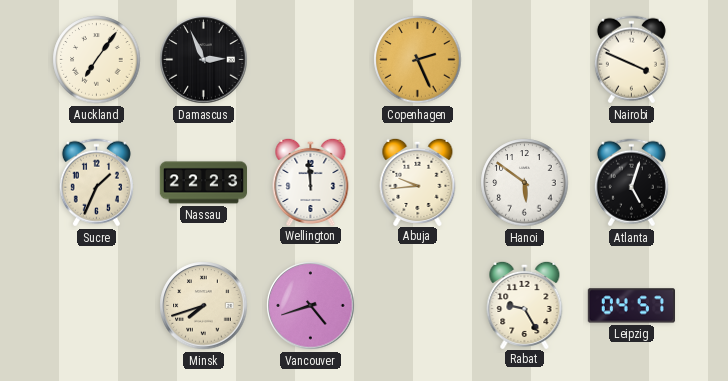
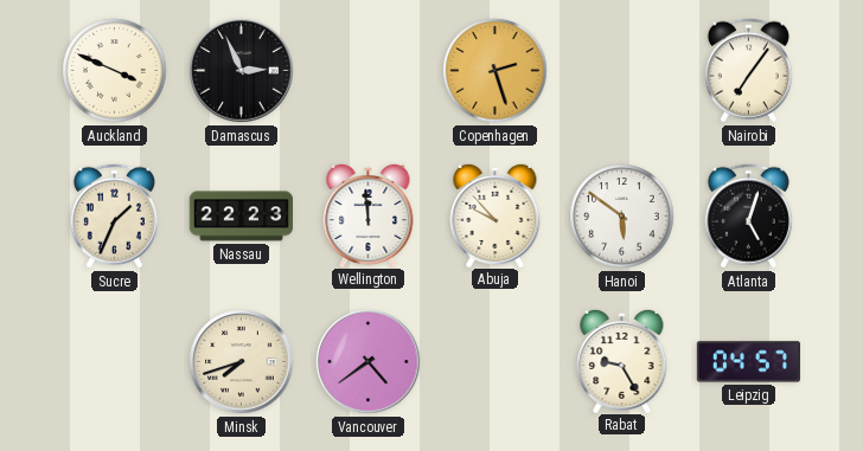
Auckland: 7:06 -> 3:49 (115, 71)
Copenhagen: 2:26 -> 2:27 (496, 71)
Nairobi: 3:49 -> 7:06 (748, 71)
Abuja: 9:44 -> 9:53 (496, 214)
Vancouver: 4:42 -> 4:39 (369, 362)
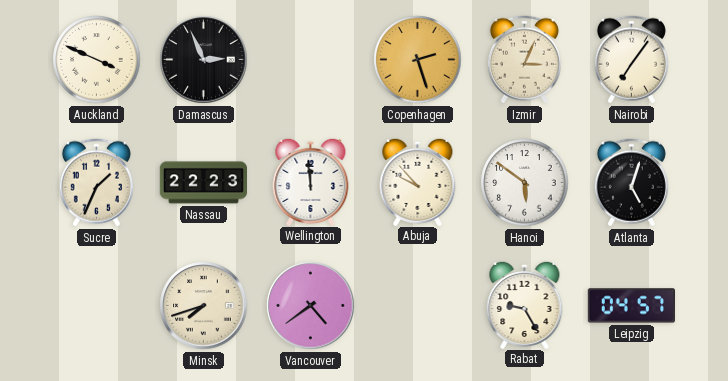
Izmir: none -> 3:04 (524, 60)
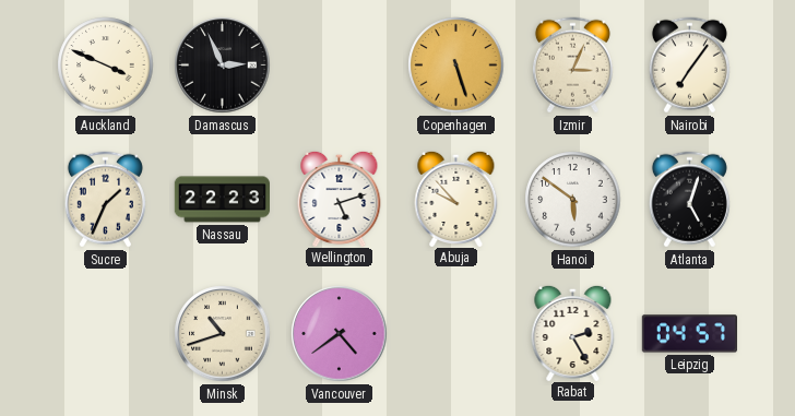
Copenhagen: 2:27 -> 5:27 (456, 66)
Wellington: 11:59 -> 5:12 (340, 198)
Minsk: 7:42 -> 10:42 (223, 334)
Rabat: 9:25 -> 2:25 (573, 332)
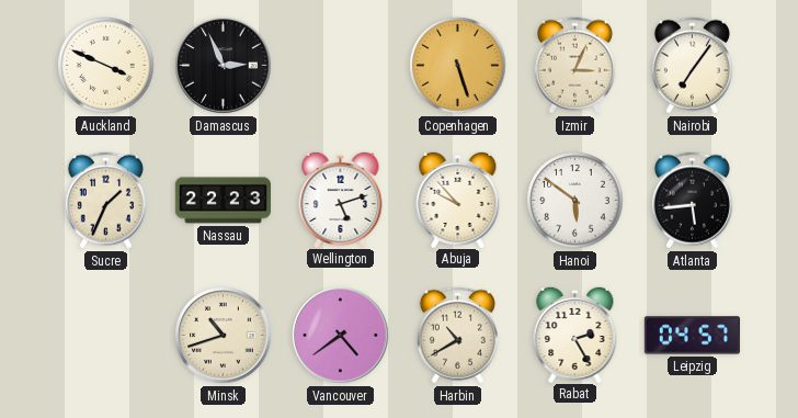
Atlanta: 5:03 -> 5:44 (692, 201)
Harbin: none -> 10:40 (457, 336)
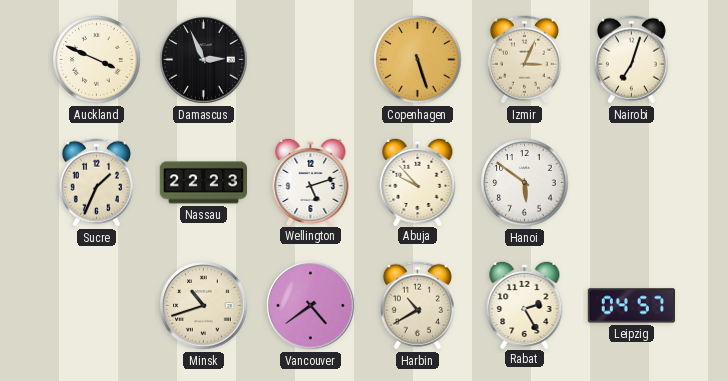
Nairobi: 7:06 -> 7:03 (631, 60)
Atlanta: 5:44 -> none (692, 201)
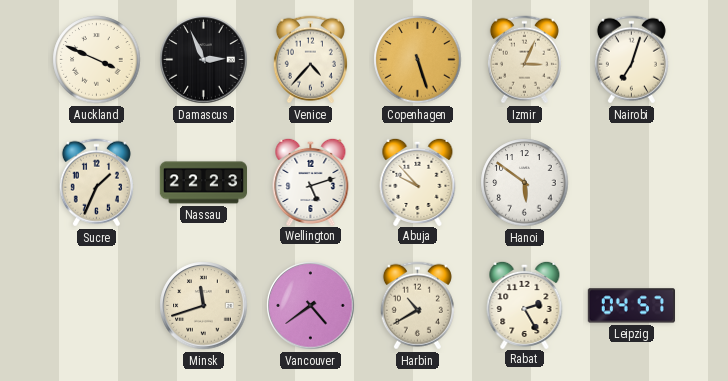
Venice: none -> 4:37 (310, 60)
Minsk: 10:42 -> 11:42 (204, 306)
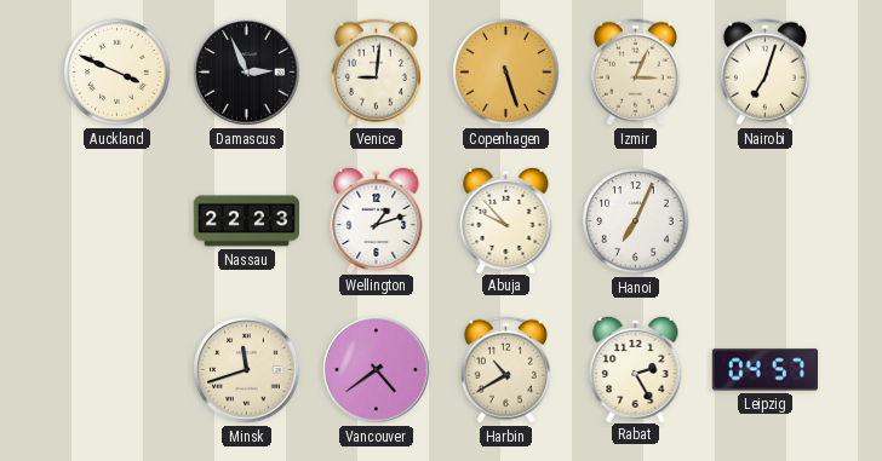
Venice: 4:37 -> 9:01 (376, 73)
Sucre: 1:34 -> none (96, 183)
Wellington: 5:12 -> 1:12 (377, 219)
Hanoi: 5:51 -> 7:04 (636, 221)
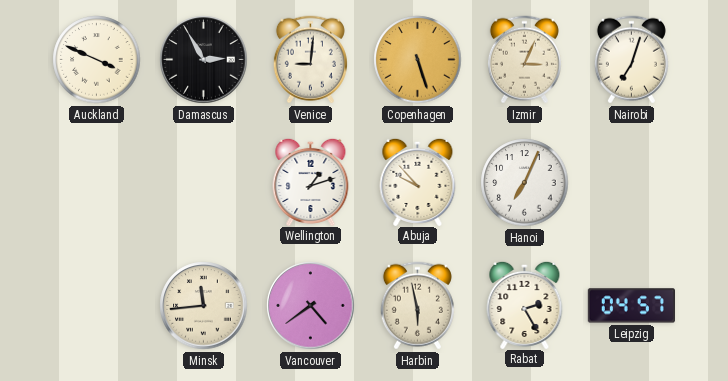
Damascus: 2:56 -> 2:55 (204, 60)
Nassau: 22:23 -> none (246, 221)
Minsk: 11:42 -> 11:44 (204, 306)
Harbin: 10:40 -> 5:58 (417, 306)
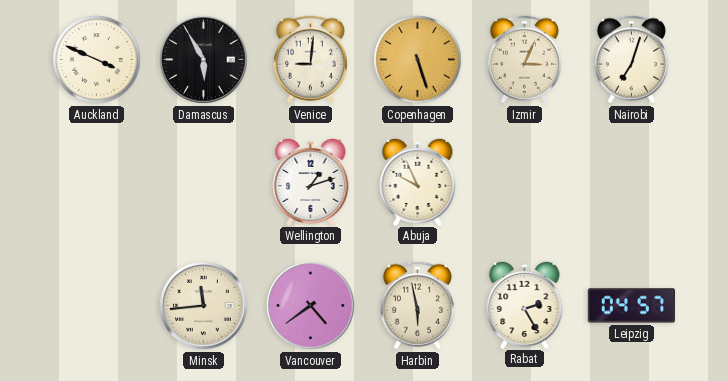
Damascus: 2:55 -> 5:55 (204, 60)
Abuja: 9:53 -> 9:56 (418, 181)
Hanoi: 7:04 -> none (525, 183)
